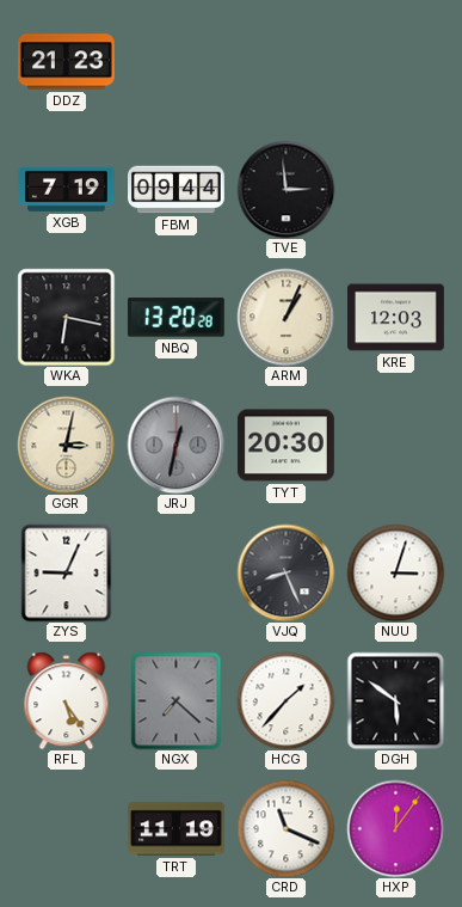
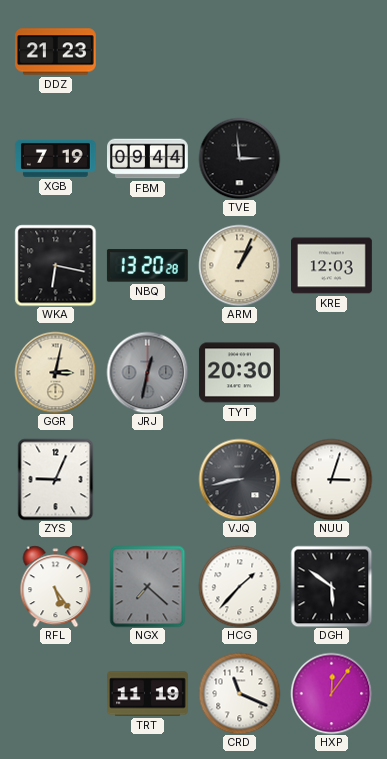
VJQ: 8:26 -> 8:43 (239, 479)
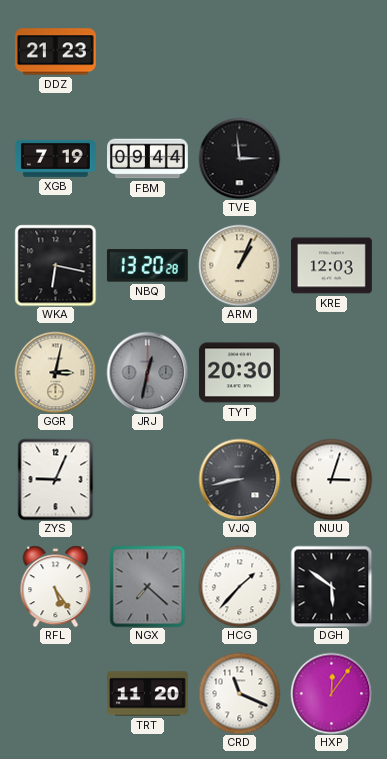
TRT: 11:19 -> 11:20 (148, 694)
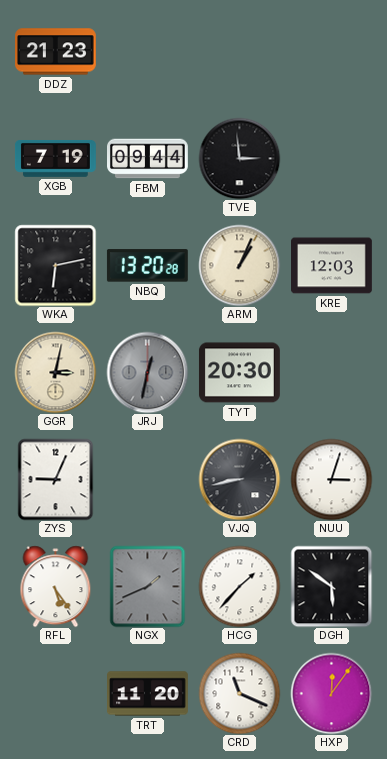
WKA: 6:17 -> 6:13 (55, 265)
NGX: 7:22 -> 1:41 (148, 586)
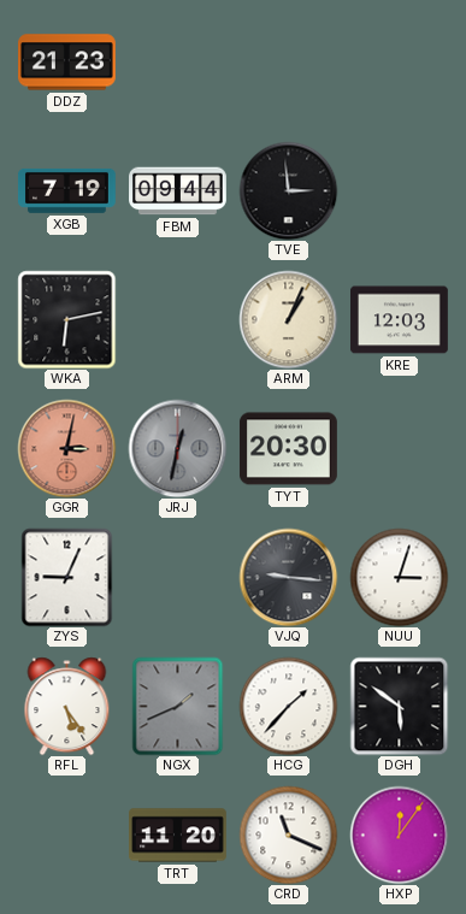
NBQ: 13:20 -> none (147, 266)
GGR dial: cream -> salmon (66, 448)
VJQ: 8:43 -> 9:16 (288, 577)
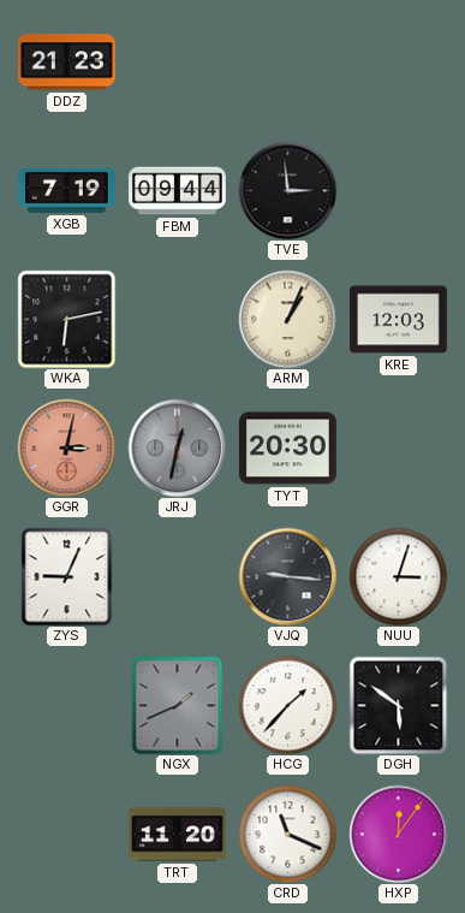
RFL: 5:24 -> none (67, 706)
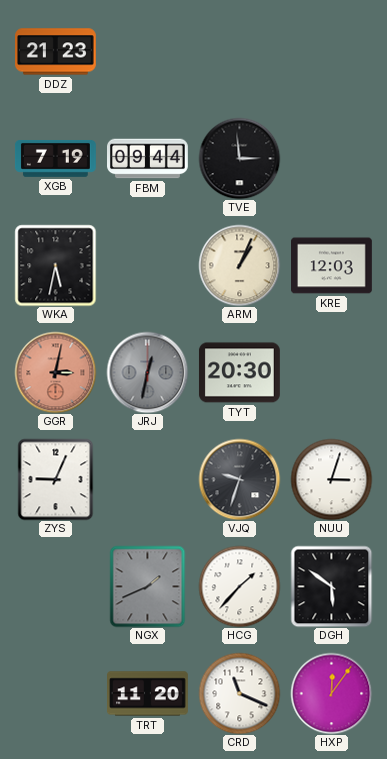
WKA: 6:13 -> 5:32 (55, 265)
VJQ: 9:16 -> 9:33 (239, 479)
